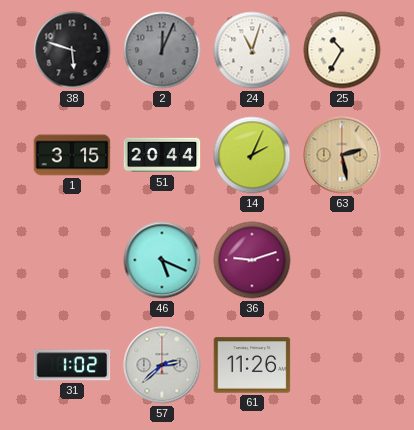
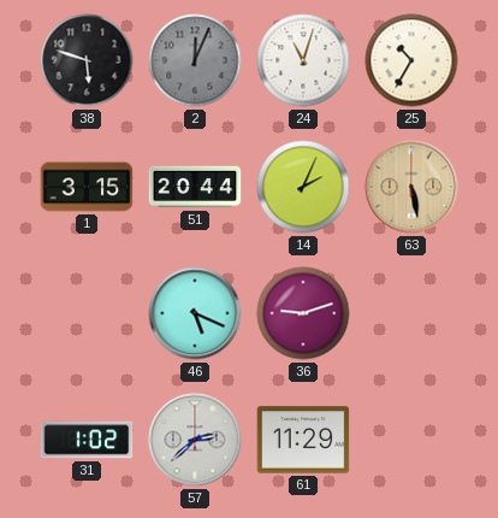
63: 2:28 -> 5:28 (411, 187)
61: 11:26 -> 11:29 (303, 440)
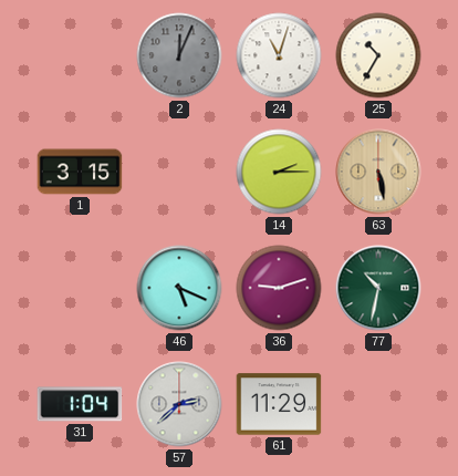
38: 5:48 -> none (87, 60)
51: 20:44 -> none (195, 187)
14: 2:04 -> 2:15 (279, 172)
77: none -> 10:32 (378, 288)
31: 1:02 -> 1:04 (80, 404)
